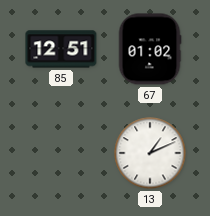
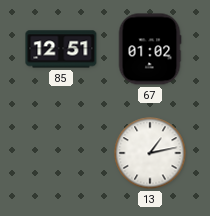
13: 1:11 -> 1:13 (150, 153)
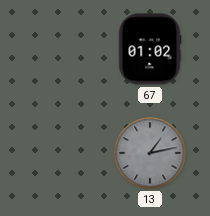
85: 12:51 -> none (61, 49)
13 dial: white -> grey (150, 153)
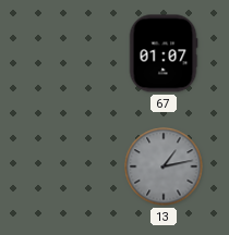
67: 01:02 -> 01:07 (164, 53)
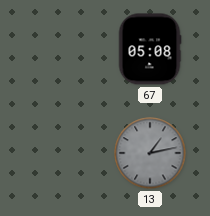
67: 01:07 -> 05:08 (150, 49)
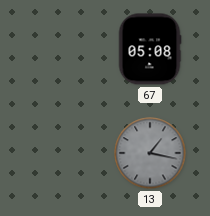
13: 1:13 -> 1:17 (150, 153)
